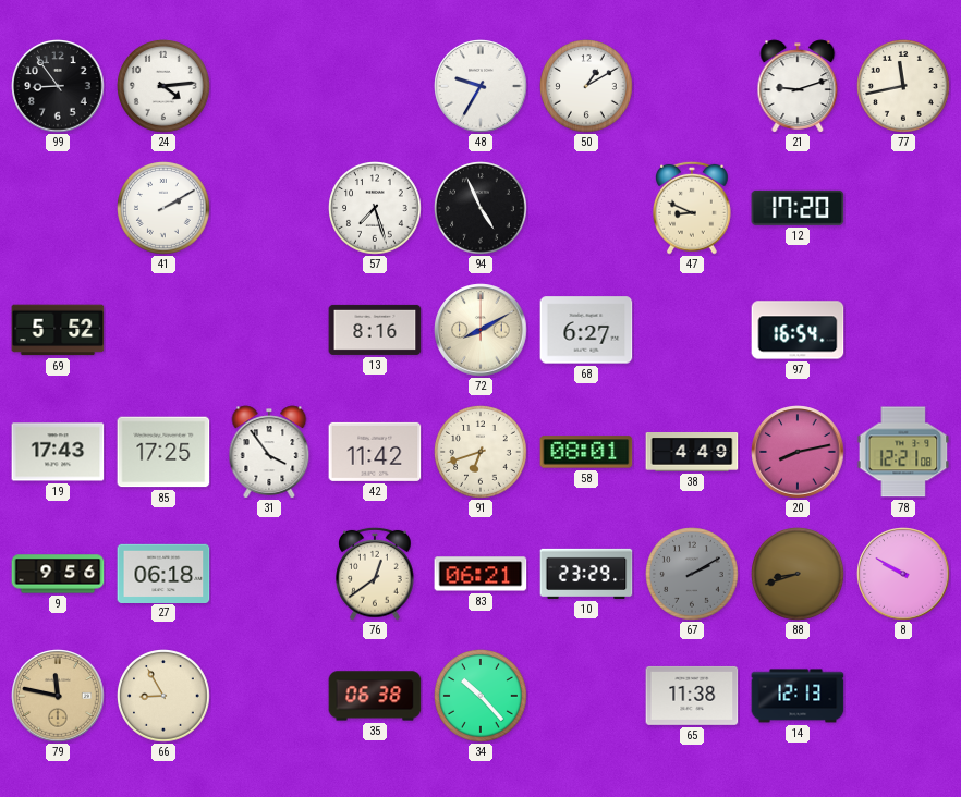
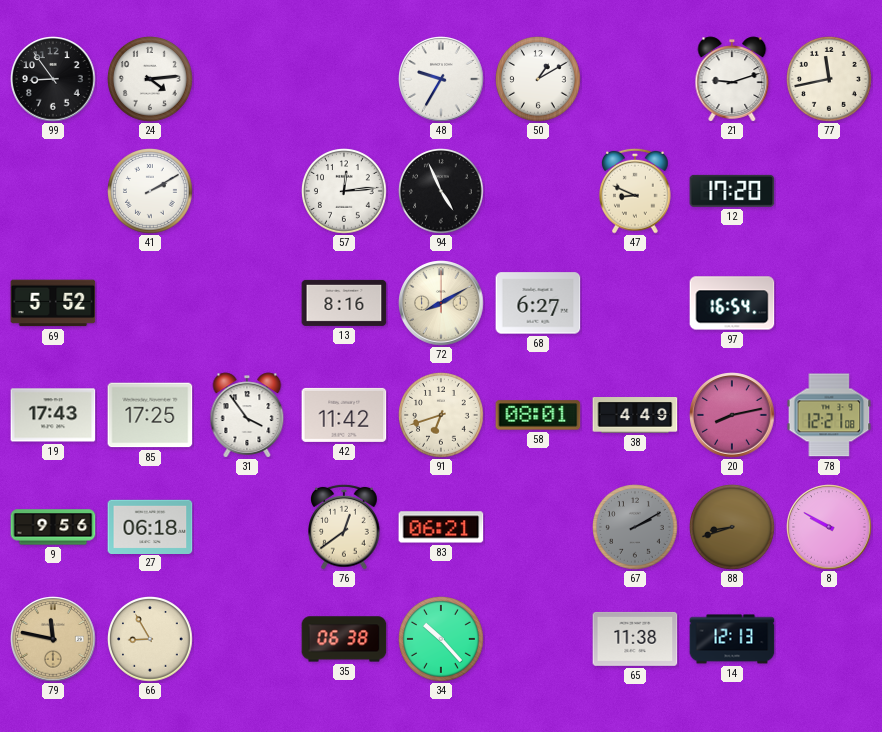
57: 7:27 -> 12:14 (345, 192)
10: 23:29 -> none (586, 574)
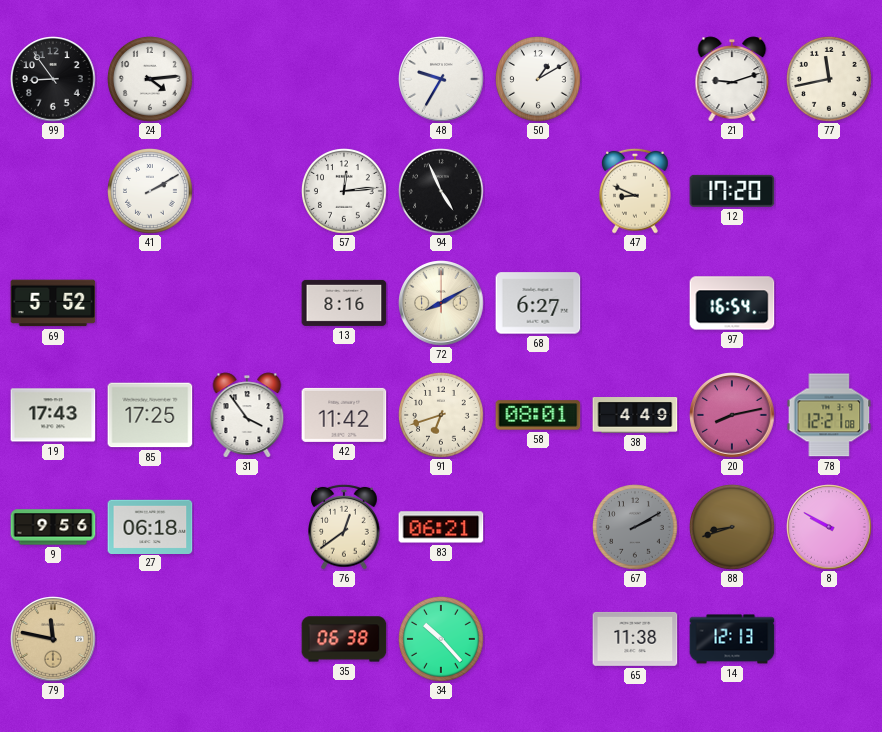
66: 8:55 -> none (151, 640)
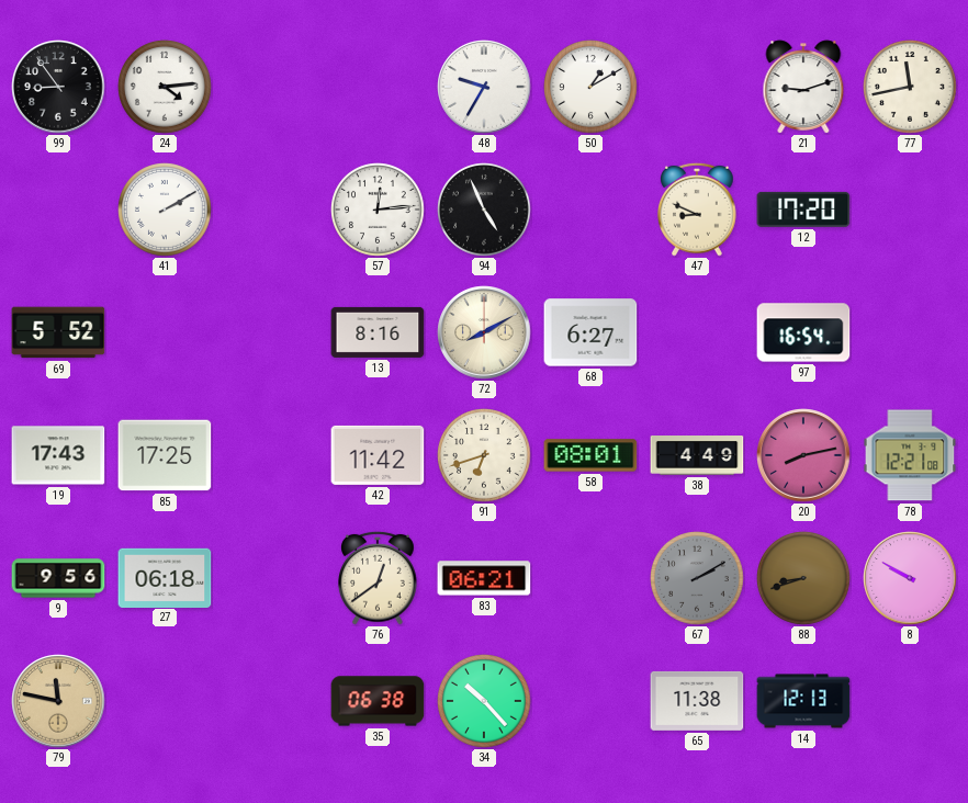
31: 3:54 -> none (247, 415)
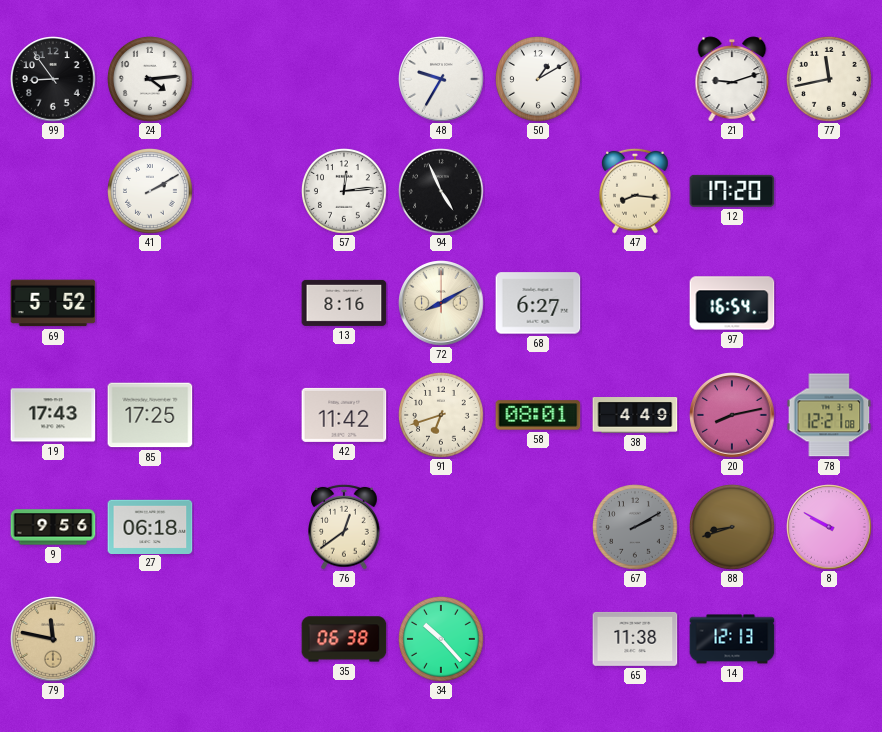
47: 8:49 -> 8:16 (636, 191)
83: 06:21 -> none (484, 578)
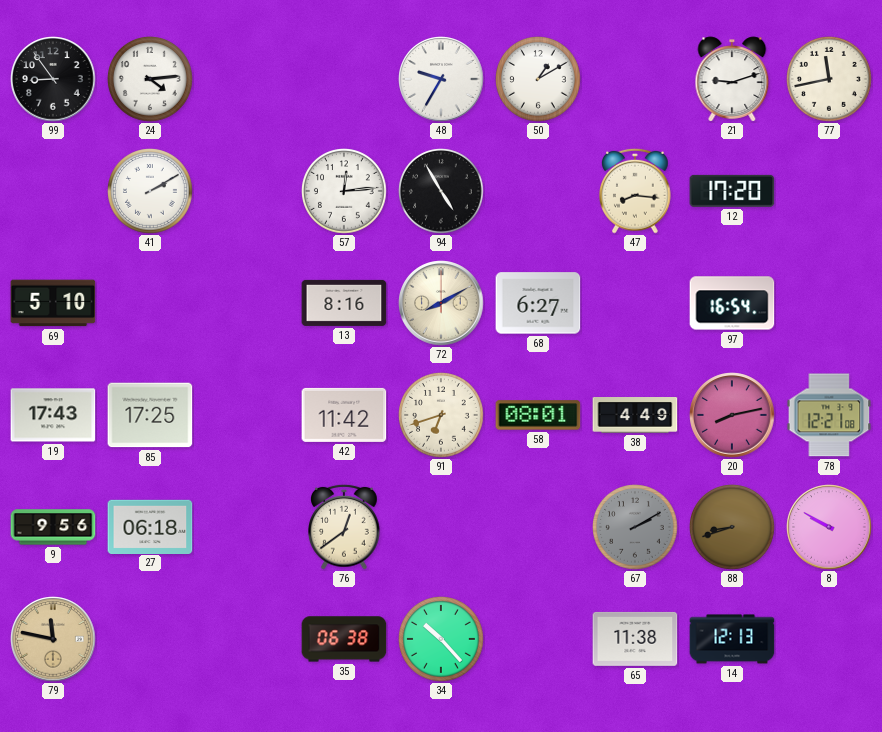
94: 4:56 -> 4:55 (442, 192)
69: 5:52 -> 5:10 (53, 303)
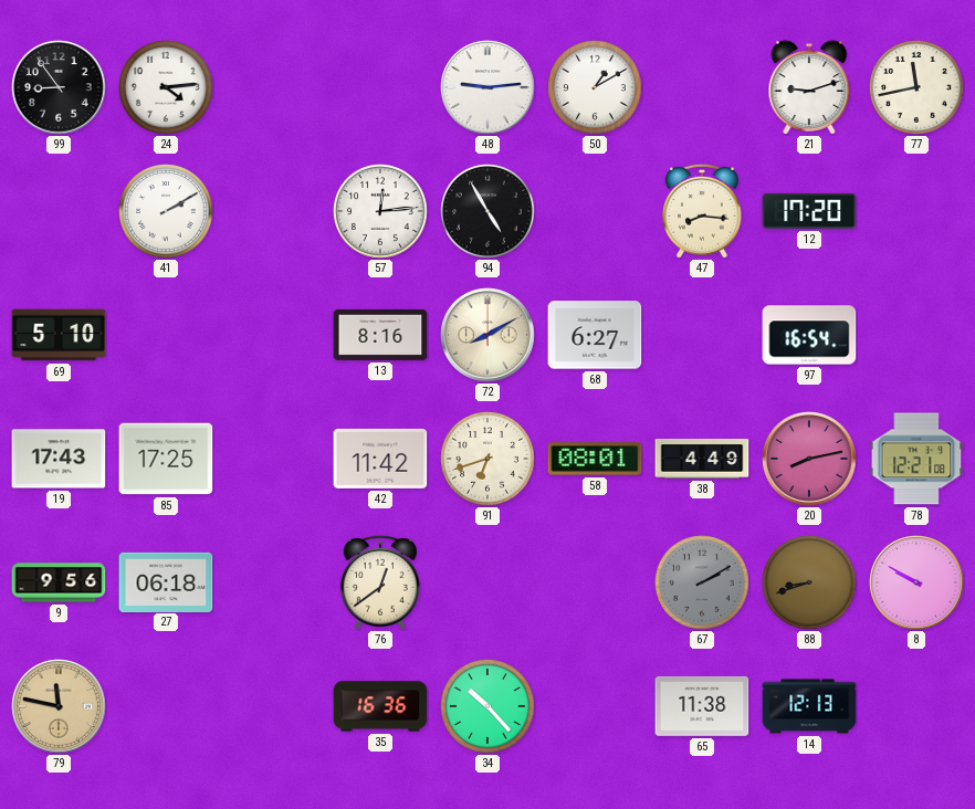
48: 9:35 -> 9:14 (487, 87)
35: 06:38 -> 16:36 (380, 706)
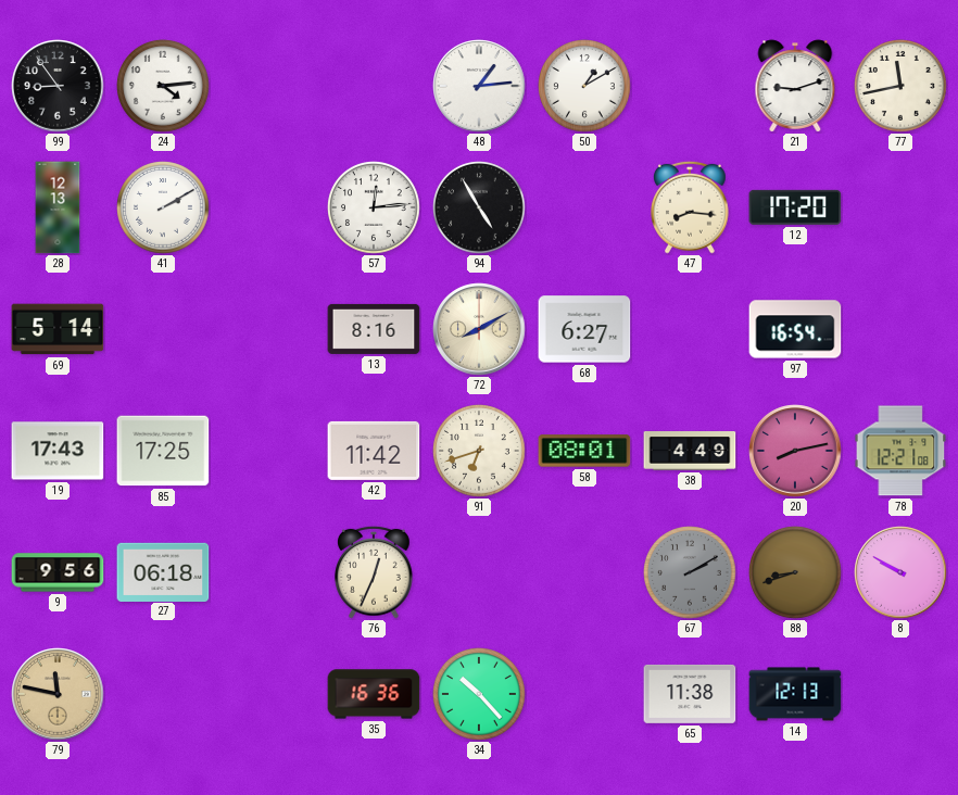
48: 9:14 -> 1:14 (479, 86)
28: none -> 12:13 (58, 207)
69: 5:10 -> 5:14 (58, 329)
76: 12:39 -> 12:34 (375, 572)
